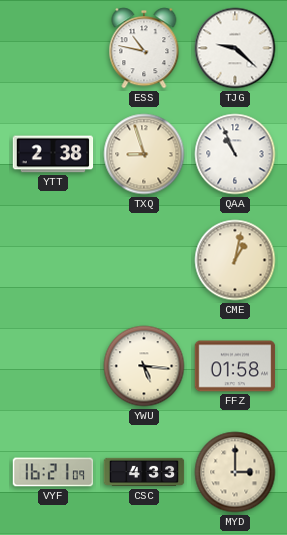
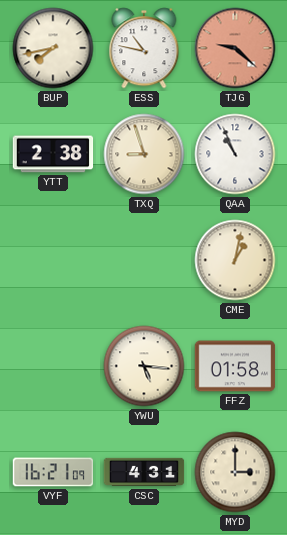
BUP: none -> 7:43 (53, 48)
TJG dial: white -> salmon (235, 48)
CSC: 4:33 -> 4:31 (144, 472)
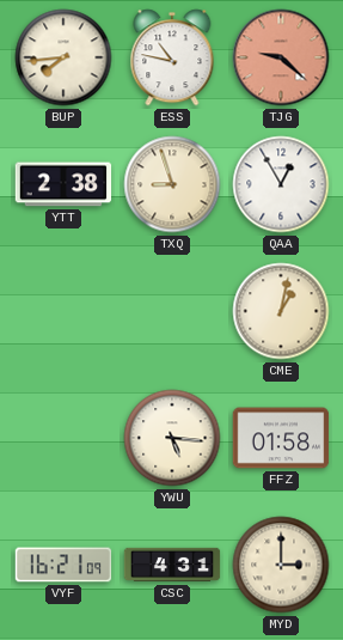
BUP: 7:43 -> 7:44 (63, 57)
QAA: 10:56 -> 12:55 (281, 184)
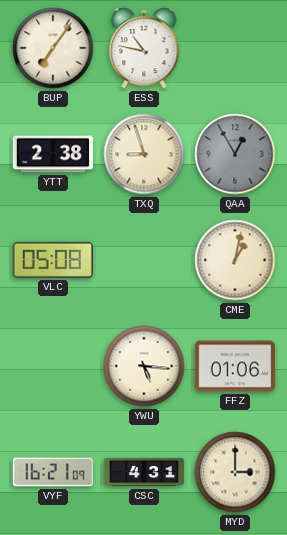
BUP: 7:44 -> 7:06 (53, 48)
TJG: 9:22 -> none (281, 57)
QAA dial: white -> grey (235, 154)
VLC: none -> 05:08 (52, 260)
FFZ: 01:58 -> 01:06 (235, 366)
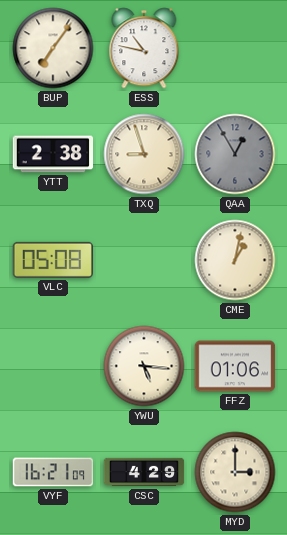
CSC: 4:31 -> 4:29 (144, 472)
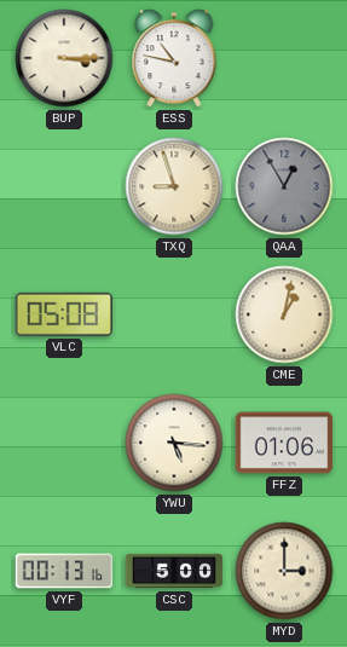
BUP: 7:06 -> 3:15 (64, 58)
YTT: 2:38 -> none (53, 154)
VYF: 16:21 -> 00:13 (64, 571)
CSC: 4:29 -> 5:00 (174, 571)
